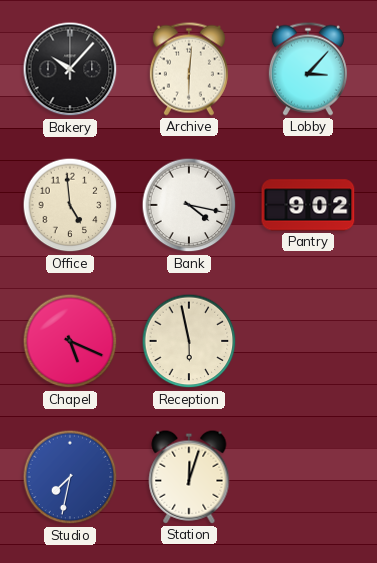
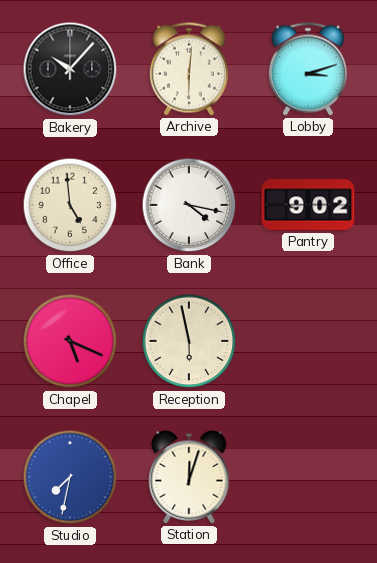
Lobby: 3:07 -> 3:12 (308, 69)
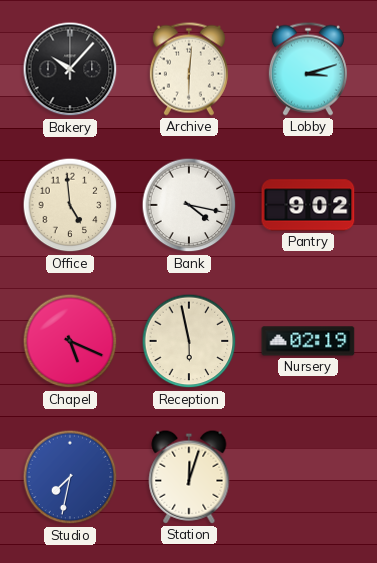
Nursery: none -> 02:19 (308, 341)
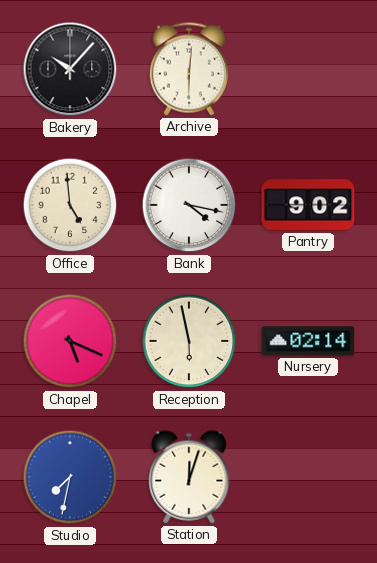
Lobby: 3:12 -> none (308, 69)
Nursery: 02:19 -> 02:14 (308, 341)
